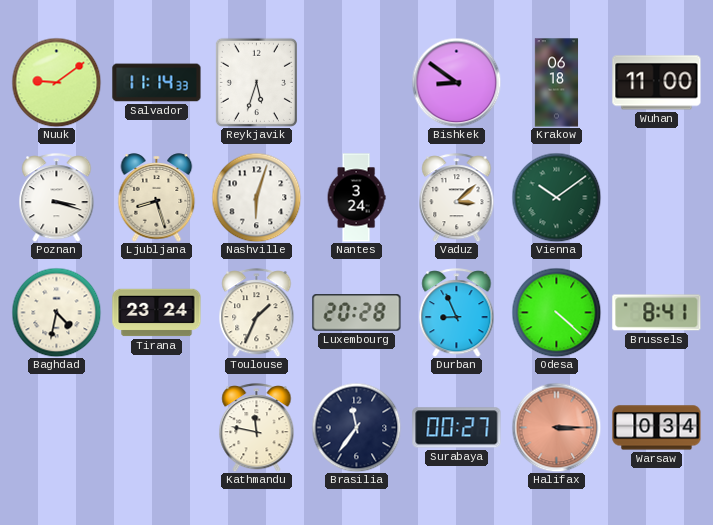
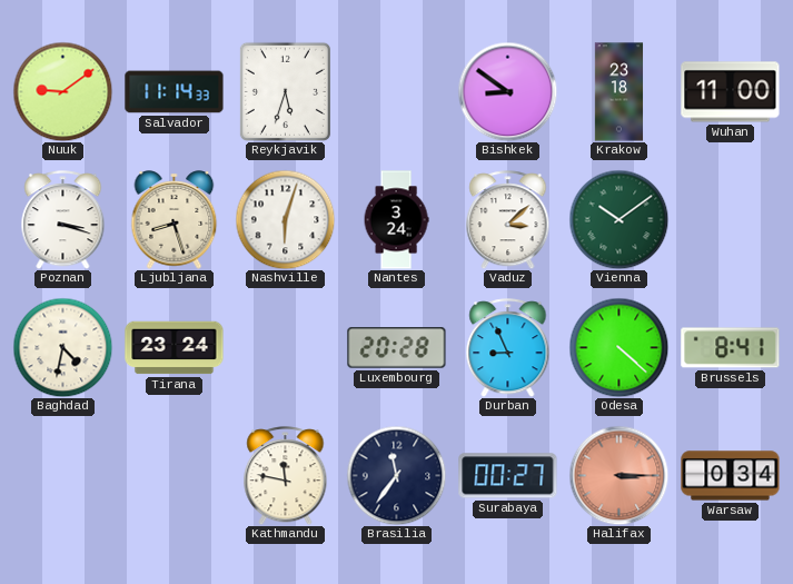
Krakow: 06:18 -> 23:18 (619, 92)
Toulouse: 1:34 -> none (257, 313)
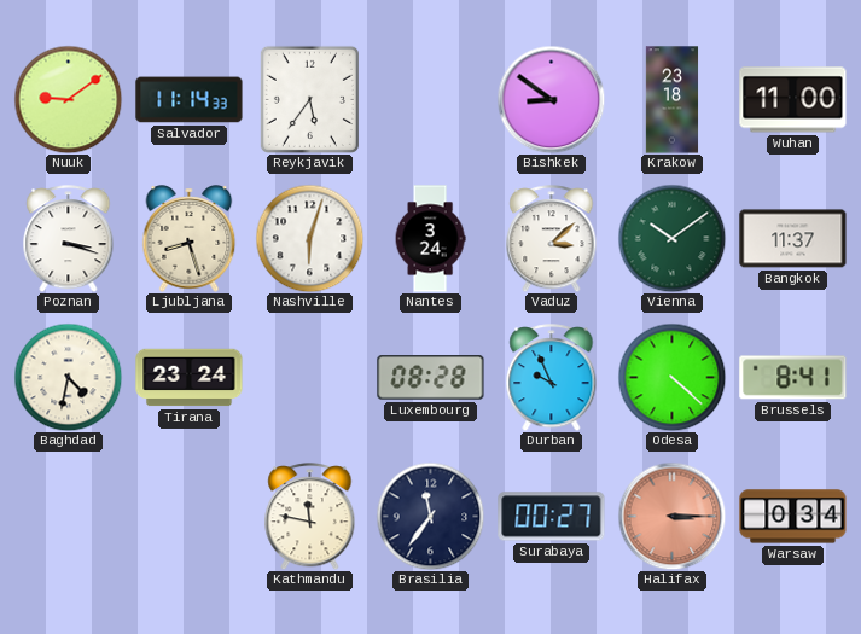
Reykjavik: 5:33 -> 5:36 (309, 99)
Bangkok: none -> 11:37 (793, 239)
Luxembourg: 20:28 -> 08:28 (431, 378)
Durban: 8:56 -> 9:56 (552, 378)
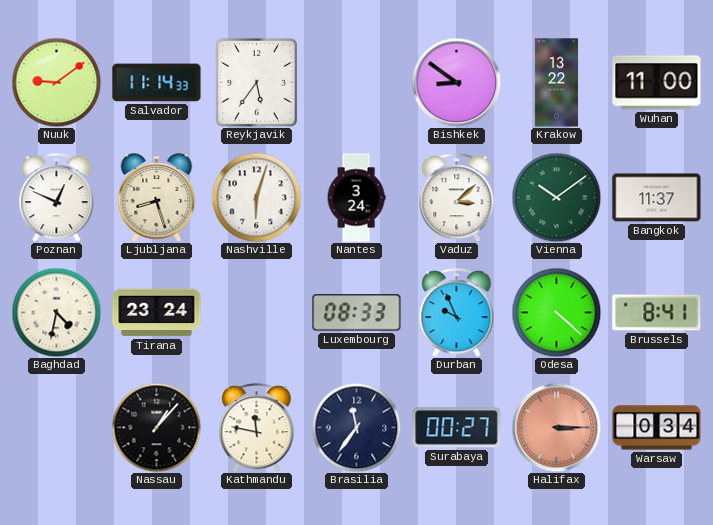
Krakow: 23:18 -> 13:22 (557, 83)
Poznan: 3:18 -> 12:49 (57, 198)
Luxembourg: 08:28 -> 08:33 (357, 313)
Nassau: none -> 1:07 (156, 427)
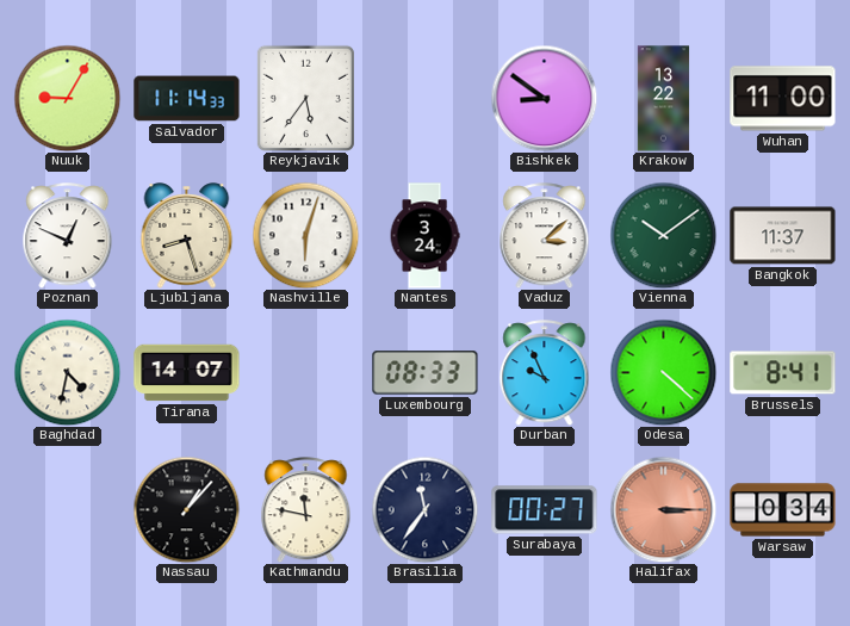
Nuuk: 9:09 -> 9:05 (67, 98)
Tirana: 23:24 -> 14:07 (187, 373)
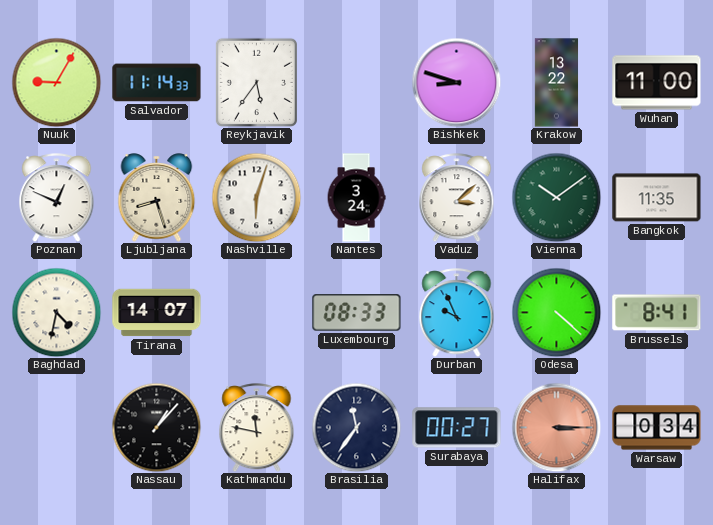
Bishkek: 8:51 -> 8:48 (456, 82)
Bangkok: 11:37 -> 11:35 (657, 198)
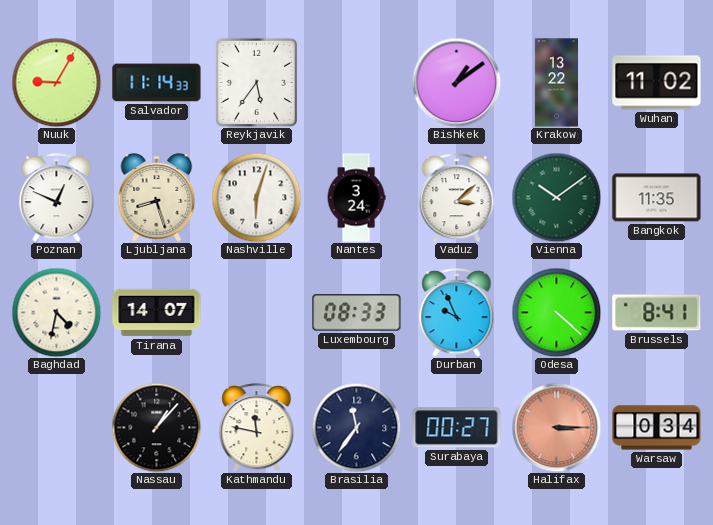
Bishkek: 8:48 -> 1:09 (456, 82)
Wuhan: 11:00 -> 11:02 (657, 83)
